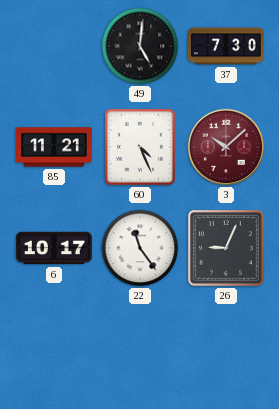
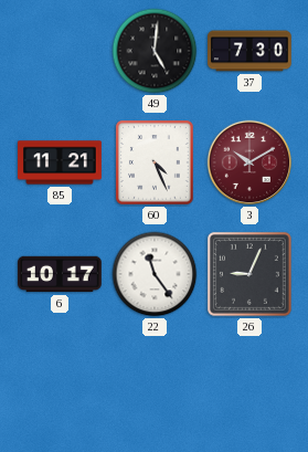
3: 10:08 -> 10:10 (249, 162)
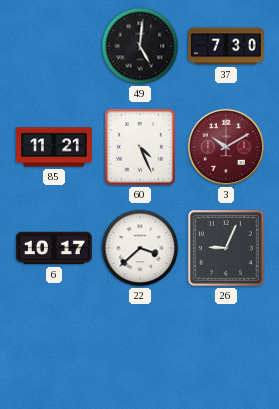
22: 11:24 -> 3:38 (140, 248)
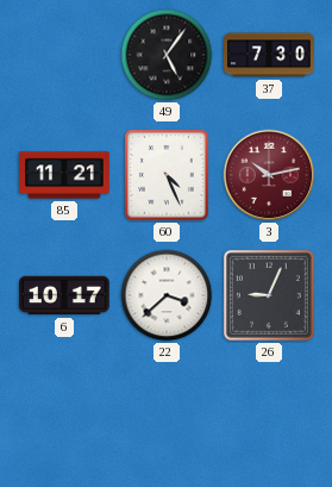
49: 5:01 -> 5:06 (167, 55)
3: 10:10 -> 10:13 (269, 175)
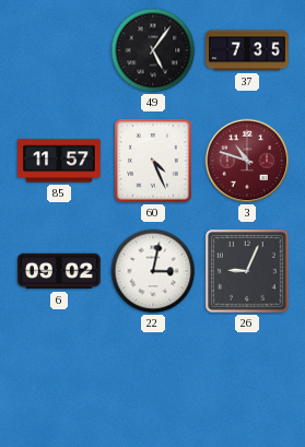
37: 7:30 -> 7:35 (247, 50)
85: 11:21 -> 11:57 (59, 161)
3: 10:13 -> 10:48 (247, 161)
6: 10:17 -> 09:02 (59, 271)
22: 3:38 -> 3:02 (153, 271)
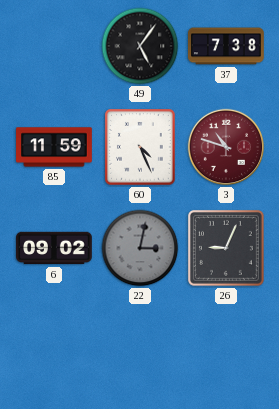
37: 7:35 -> 7:38 (226, 46)
85: 11:57 -> 11:59 (54, 147)
22 dial: white -> grey (140, 248)
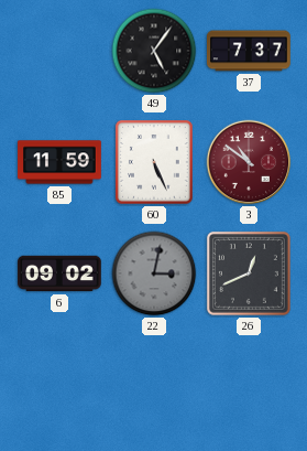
37: 7:38 -> 7:37 (249, 51)
60: 4:26 -> 5:26 (155, 163)
3: 10:48 -> 10:51 (249, 162)
26: 9:04 -> 12:41 (249, 273)
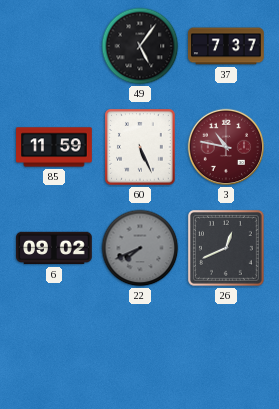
3: 10:51 -> 10:47 (226, 147)
22: 3:02 -> 7:41 (140, 248)
